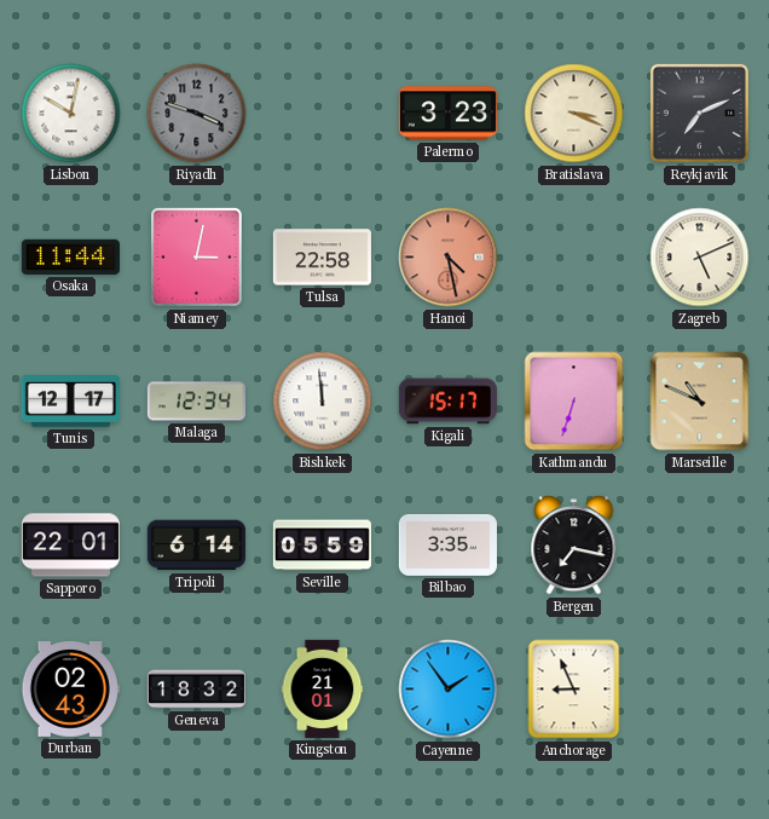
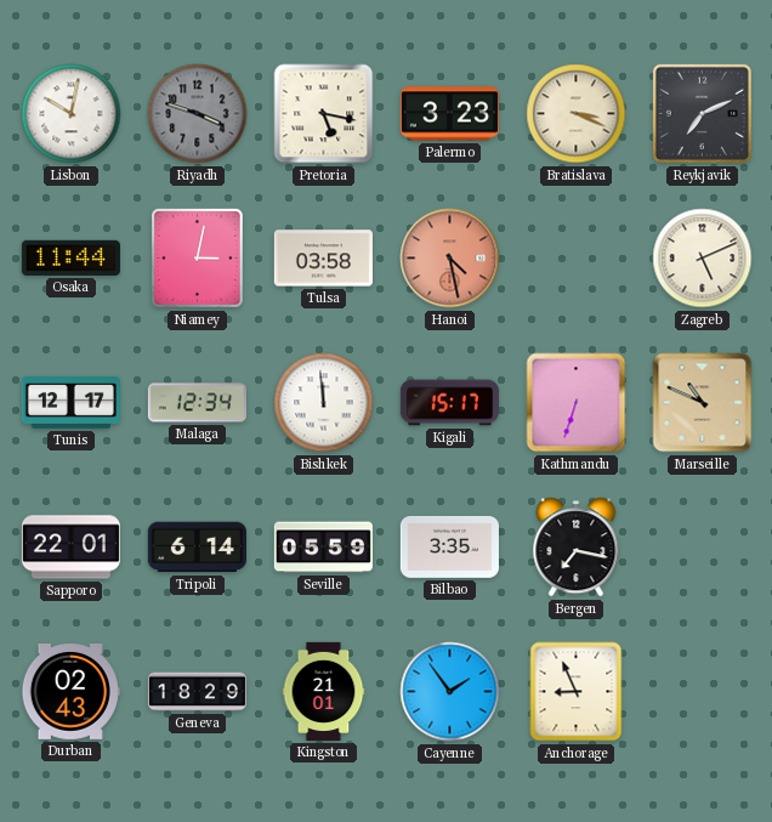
Pretoria: none -> 5:17 (324, 114)
Tulsa: 22:58 -> 03:58 (323, 259)
Geneva: 18:32 -> 18:29 (197, 692)
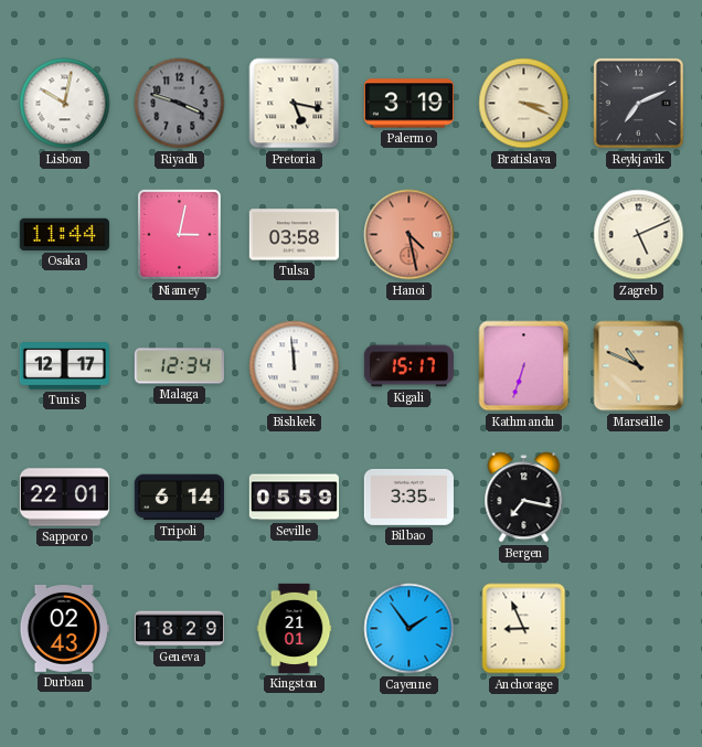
Palermo: 3:23 -> 3:19 (408, 104)
